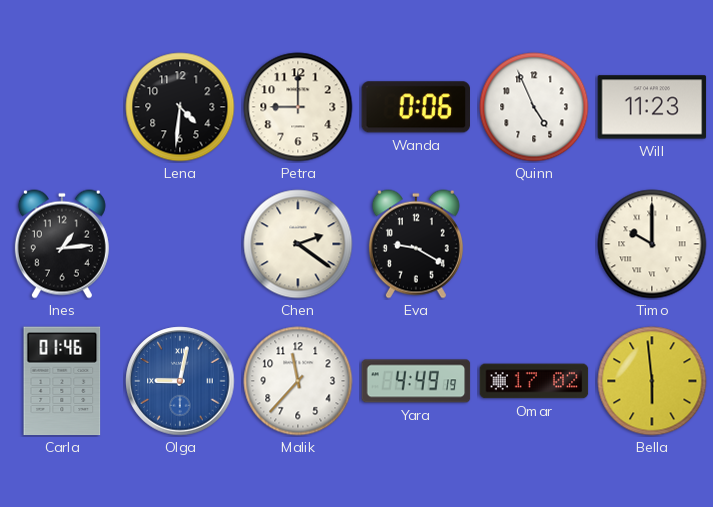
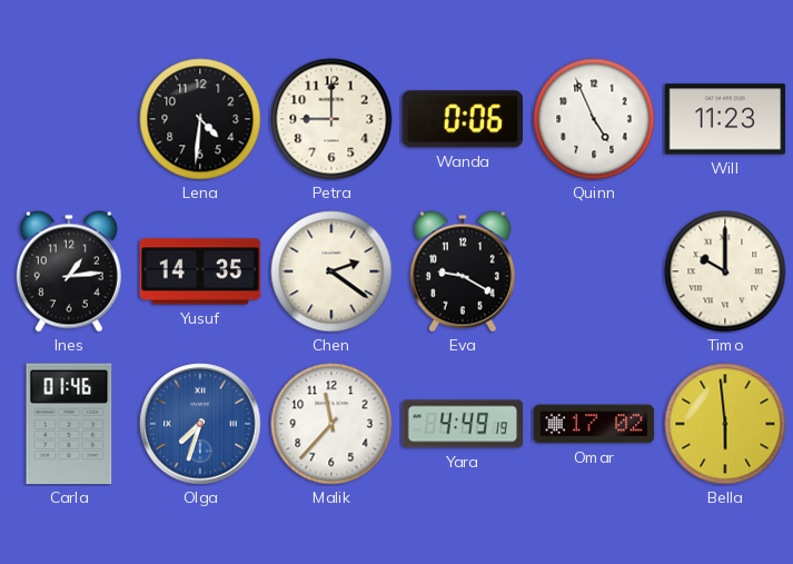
Yusuf: none -> 14:35 (200, 271)
Olga: 9:02 -> 7:33 (200, 424)
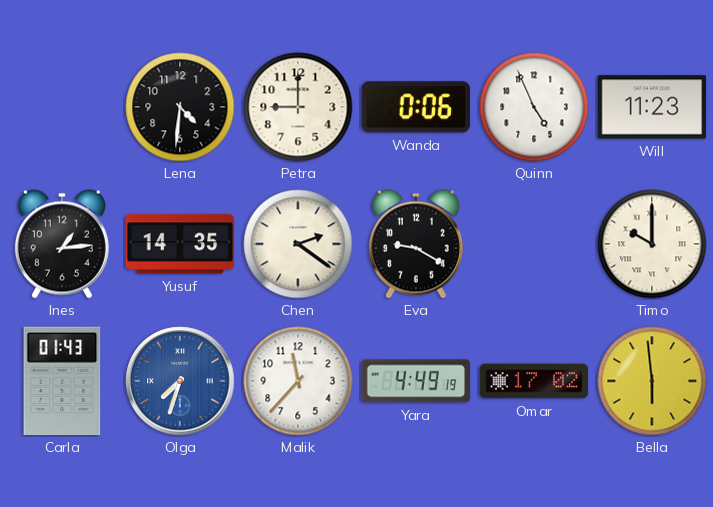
Carla: 01:46 -> 01:43 (62, 381)
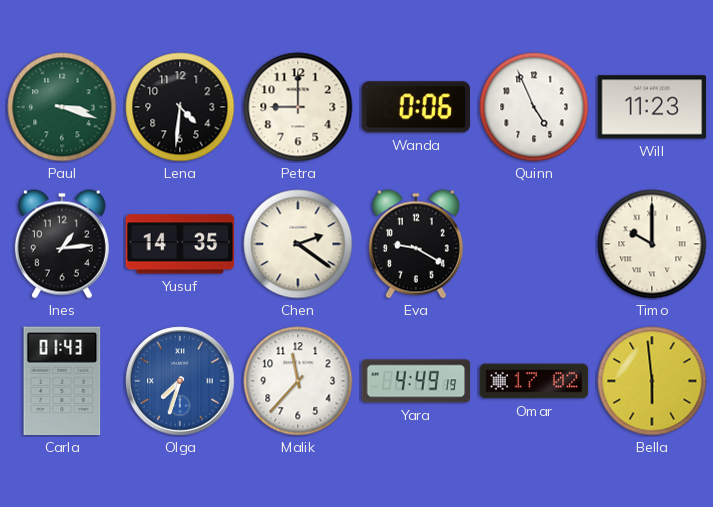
Paul: none -> 3:18 (62, 107)
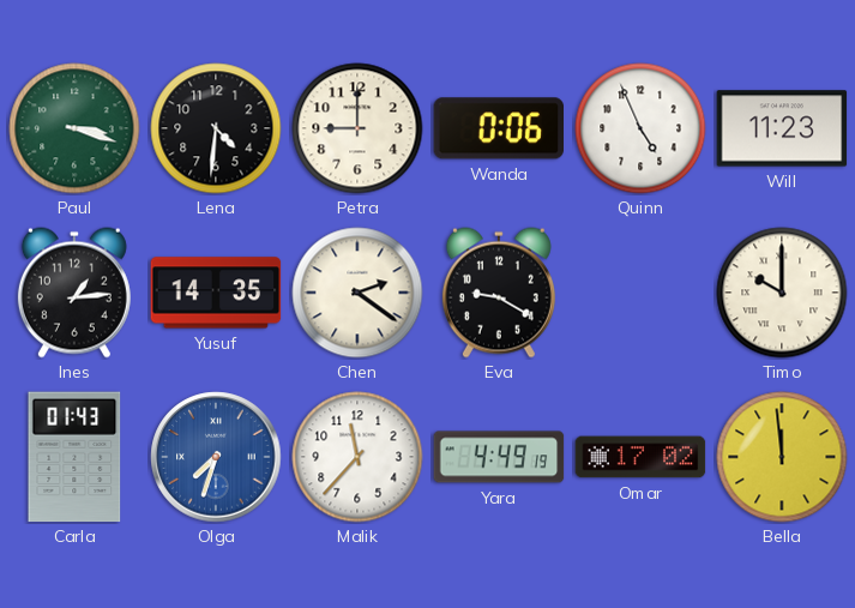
Bella: 5:59 -> 11:59 (782, 457)
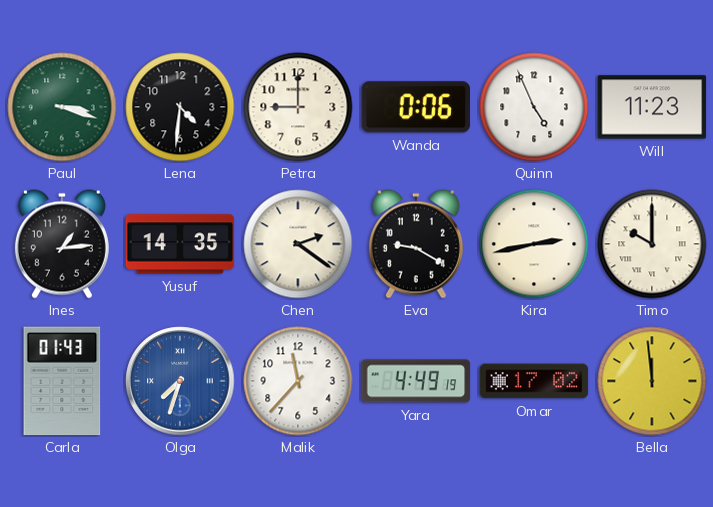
Kira: none -> 2:43 (534, 244)
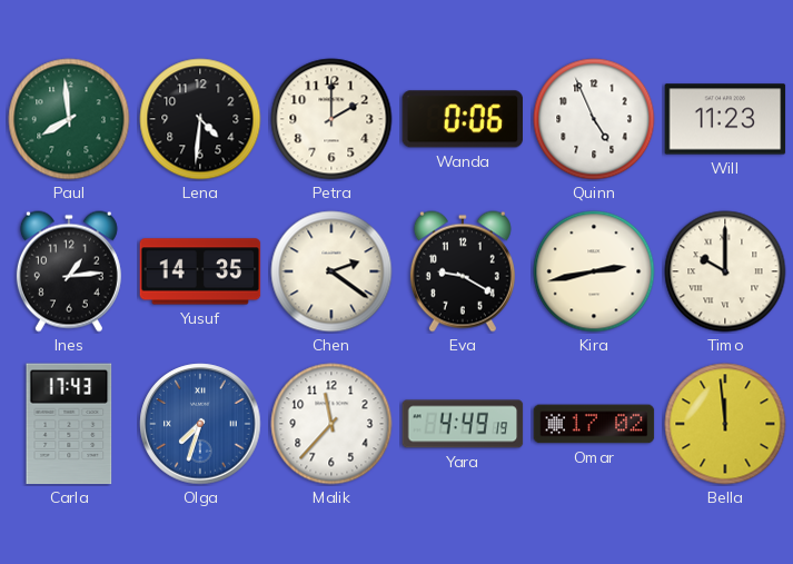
Paul: 3:18 -> 7:59 (69, 119)
Petra: 9:00 -> 2:00 (331, 119)
Carla: 01:43 -> 17:43 (69, 424)
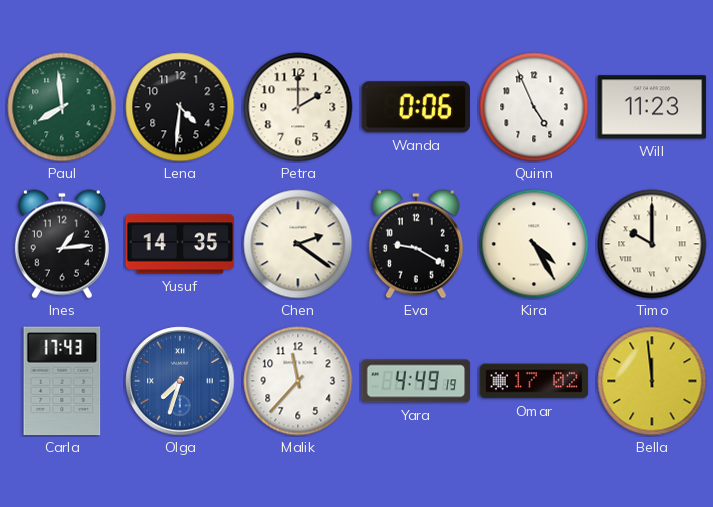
Kira: 2:43 -> 4:25 (534, 244)
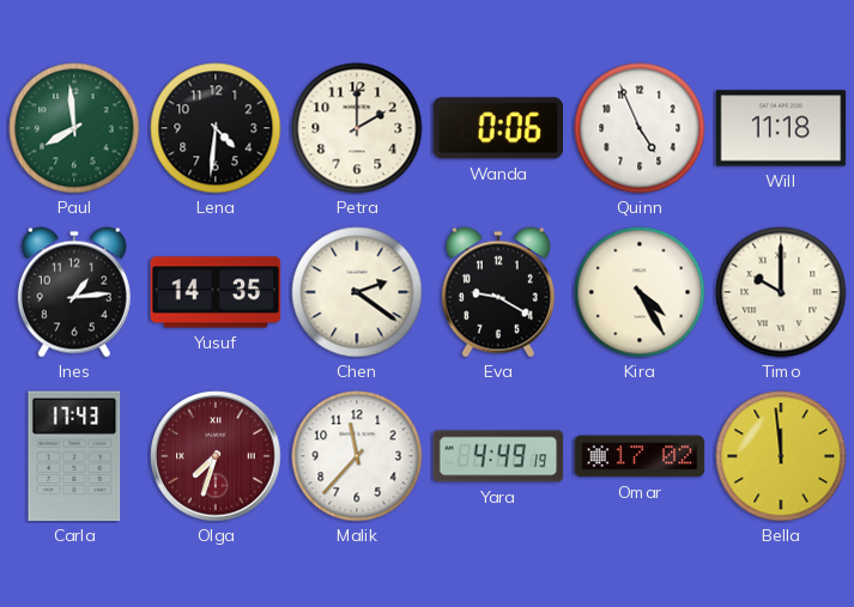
Will: 11:23 -> 11:18 (781, 128)
Olga dial: blue -> burgundy (216, 456)
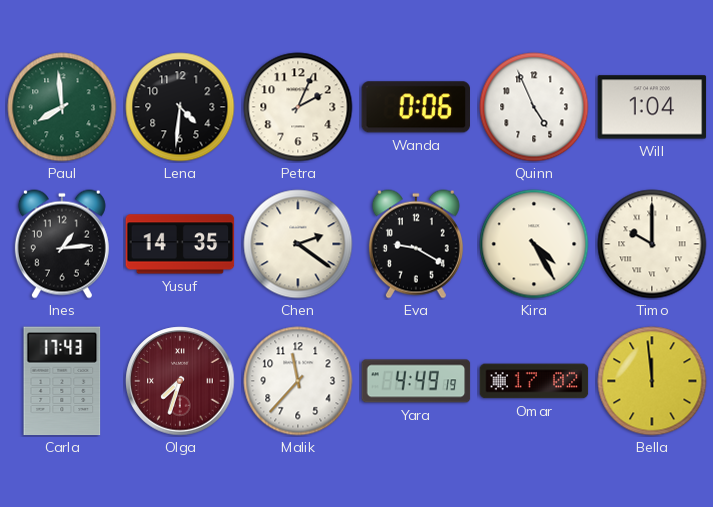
Petra: 2:00 -> 2:04 (298, 107)
Will: 11:18 -> 1:04 (652, 107)
